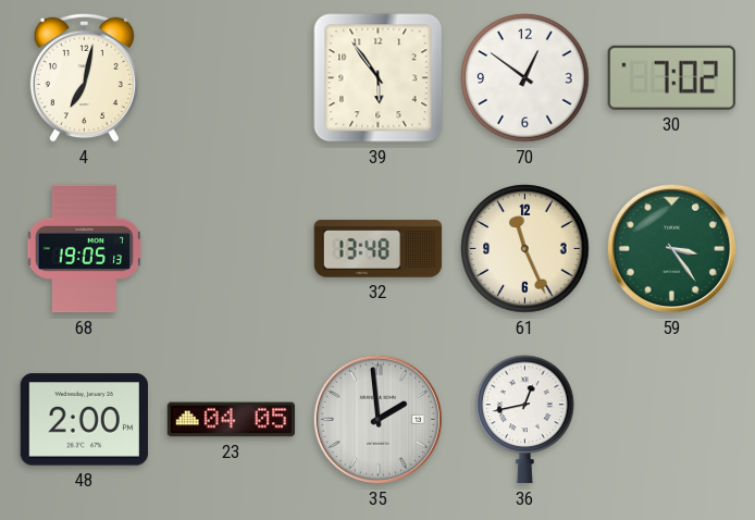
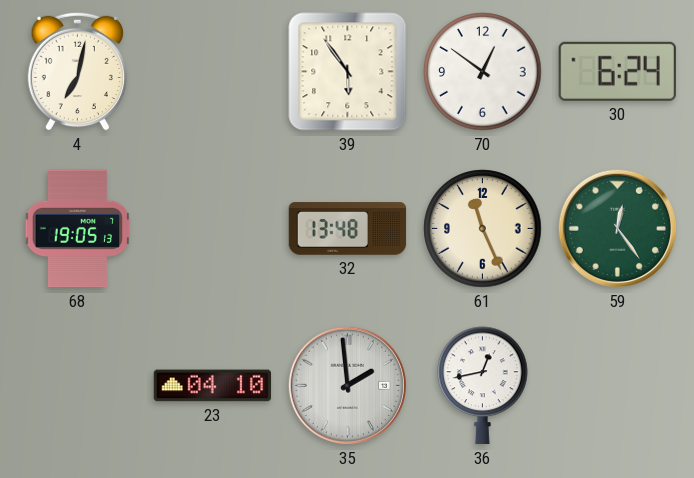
30: 7:02 -> 6:24 (617, 71)
59: 3:24 -> 12:24 (617, 228)
48: 2:00 -> none (84, 420)
23: 04:05 -> 04:10 (213, 386)
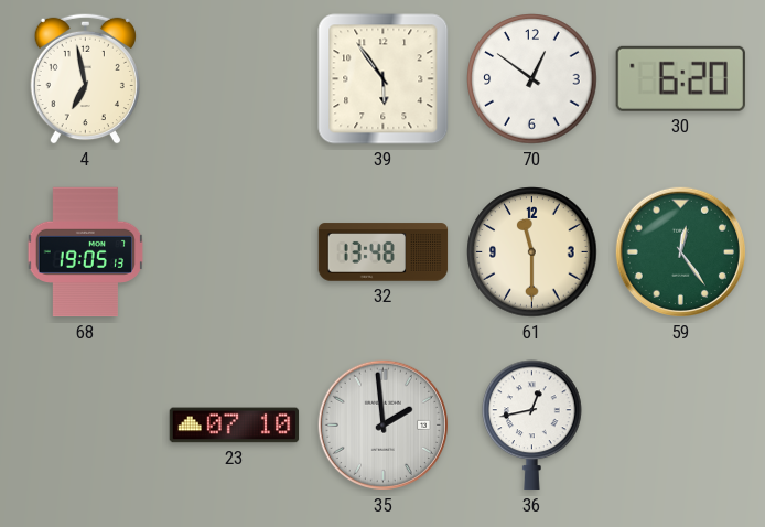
4: 7:02 -> 6:58 (85, 78)
30: 6:24 -> 6:20 (680, 78)
61: 11:26 -> 11:30 (532, 252)
23: 04:10 -> 07:10 (235, 426)
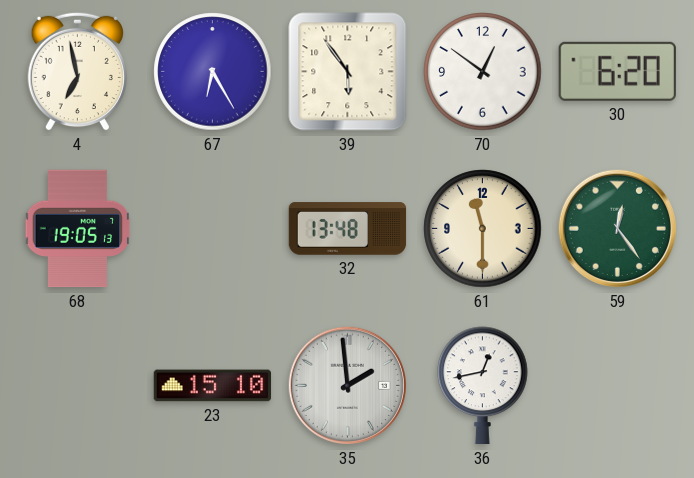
67: none -> 6:25 (213, 72)
23: 07:10 -> 15:10 (213, 386)
